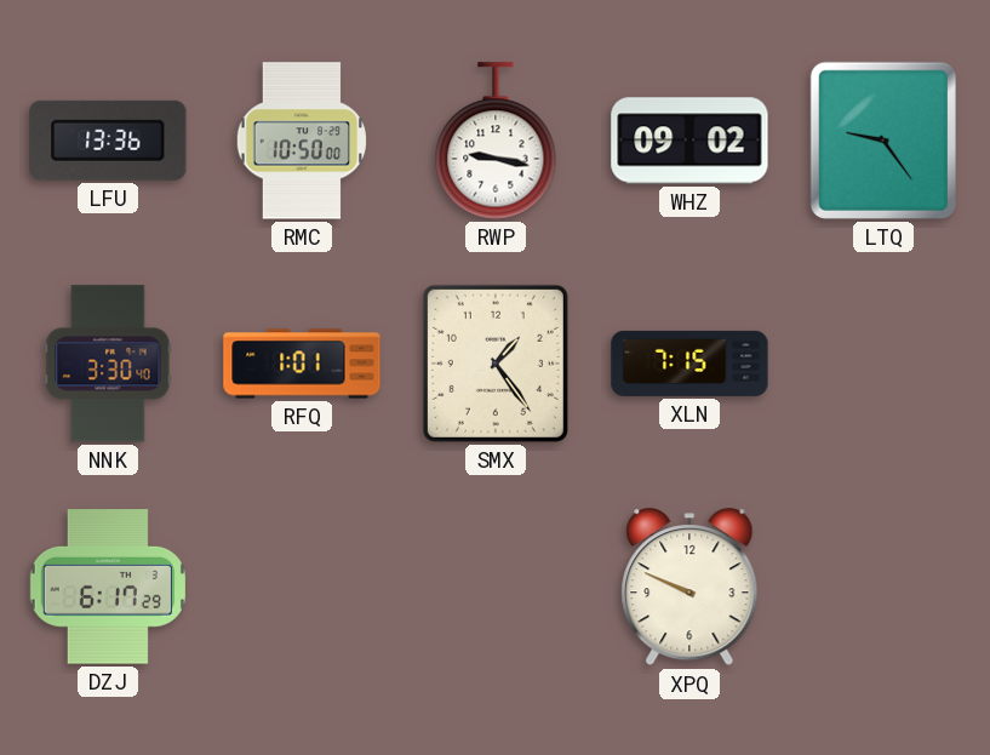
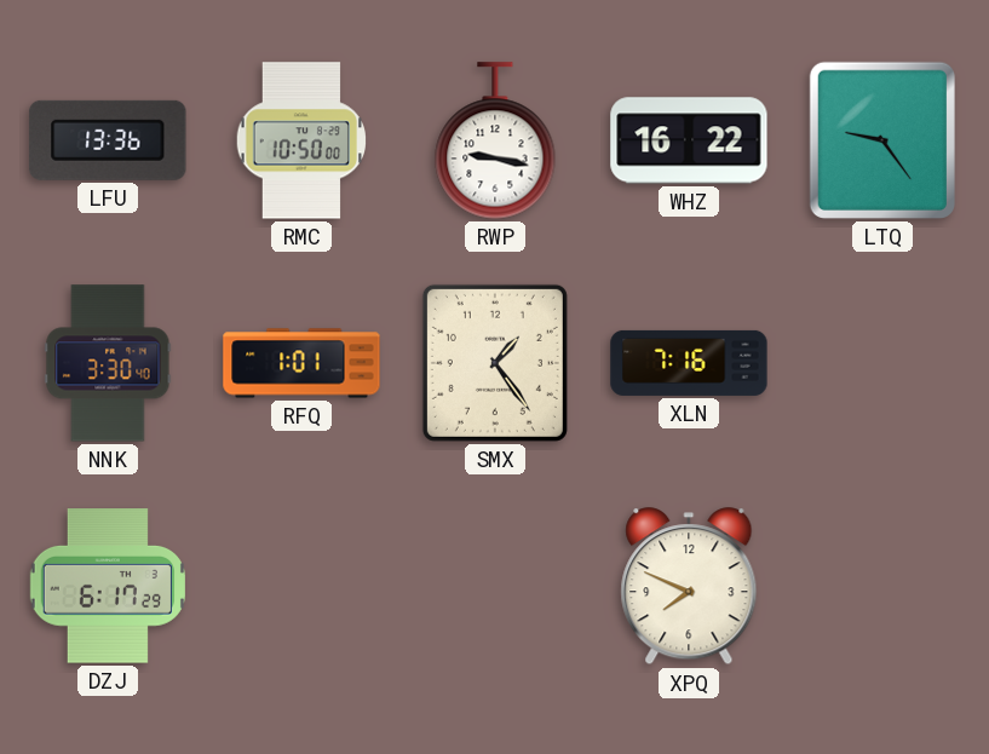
WHZ: 09:02 -> 16:22 (689, 140)
XLN: 7:15 -> 7:16 (689, 363)
XPQ: 9:49 -> 7:49 (689, 587)
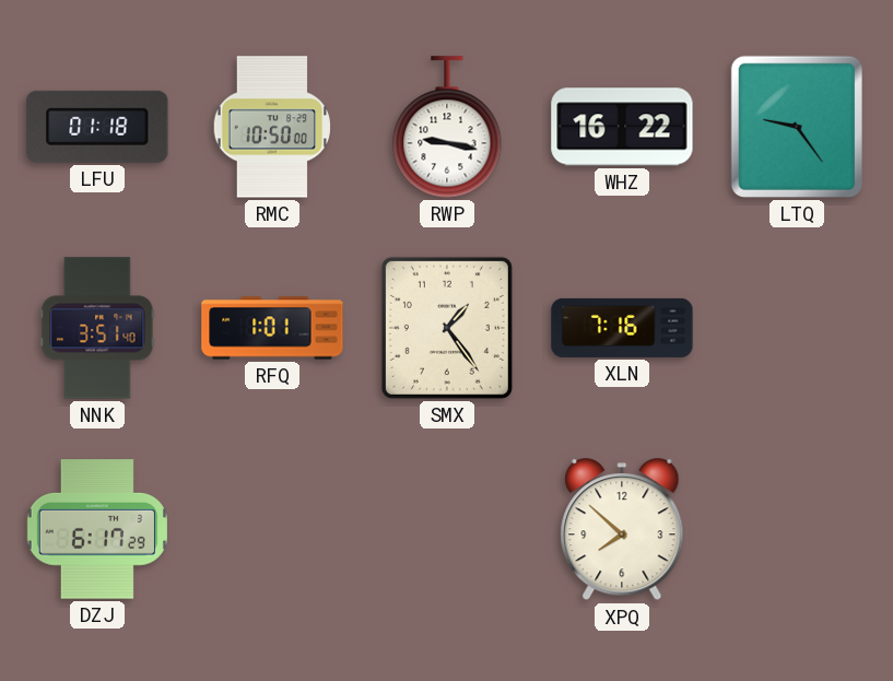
LFU: 13:36 -> 01:18 (97, 127)
NNK: 3:30 -> 3:51 (97, 328)
XPQ: 7:49 -> 7:52 (622, 530)
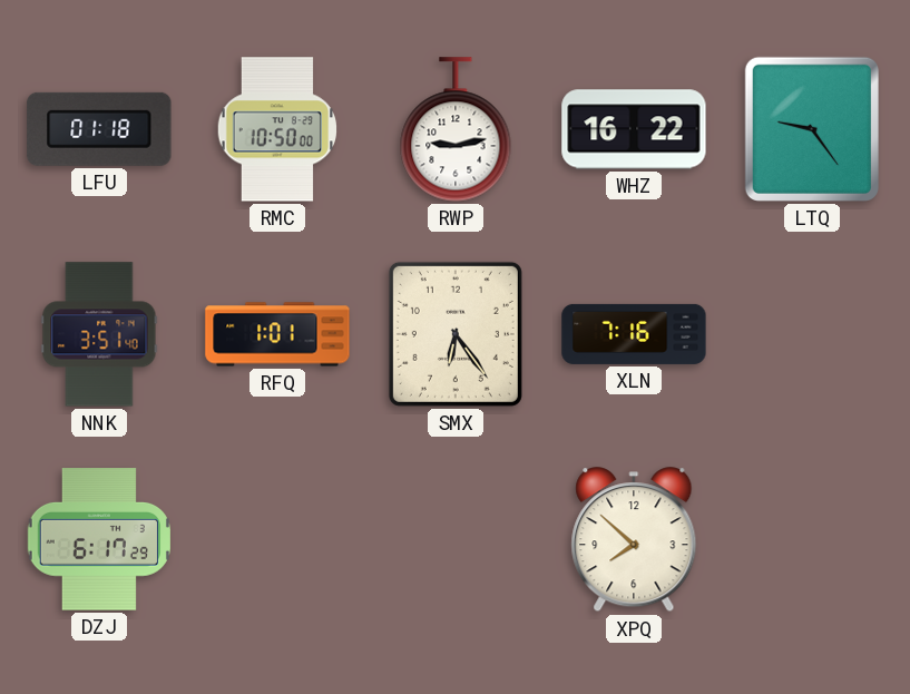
RWP: 9:17 -> 9:13 (456, 129)
SMX: 1:24 -> 6:24 (456, 334)
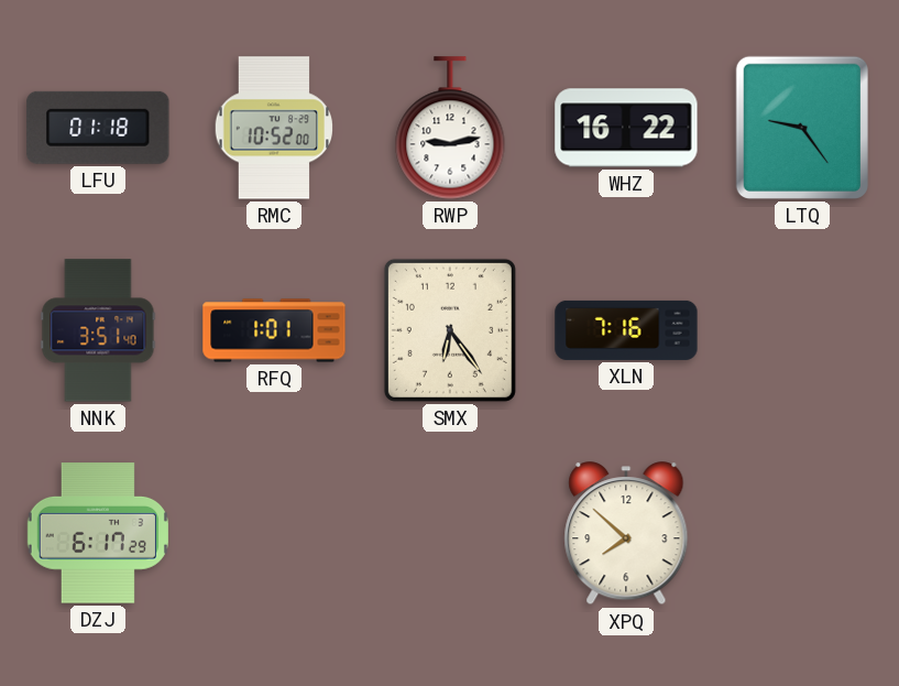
RMC: 10:50 -> 10:52 (274, 128)
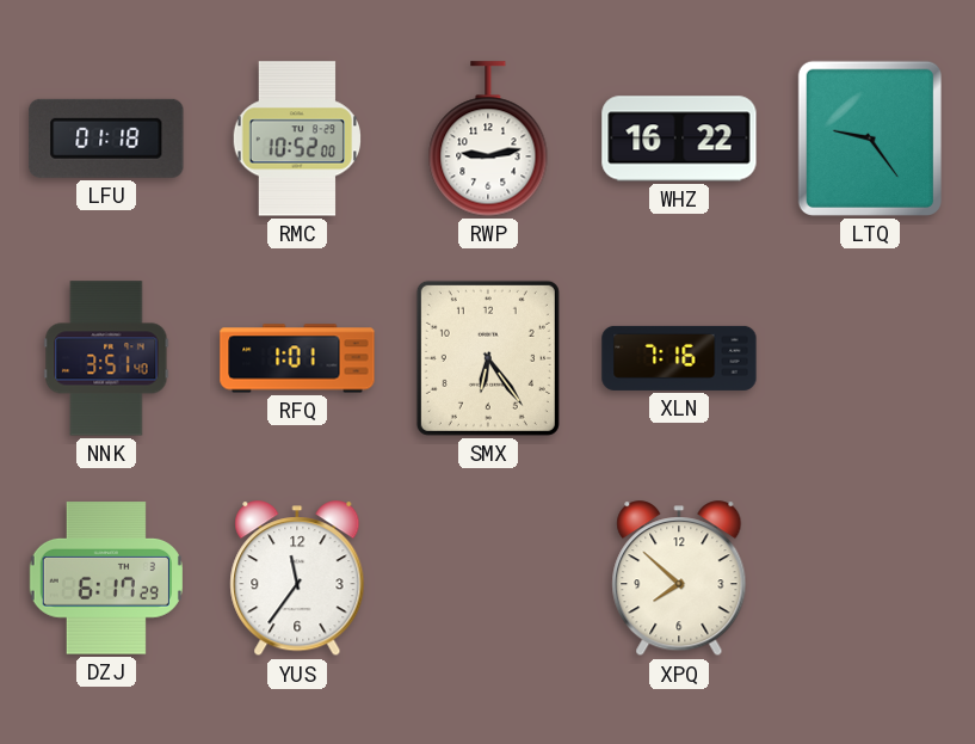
YUS: none -> 11:36 (297, 579)
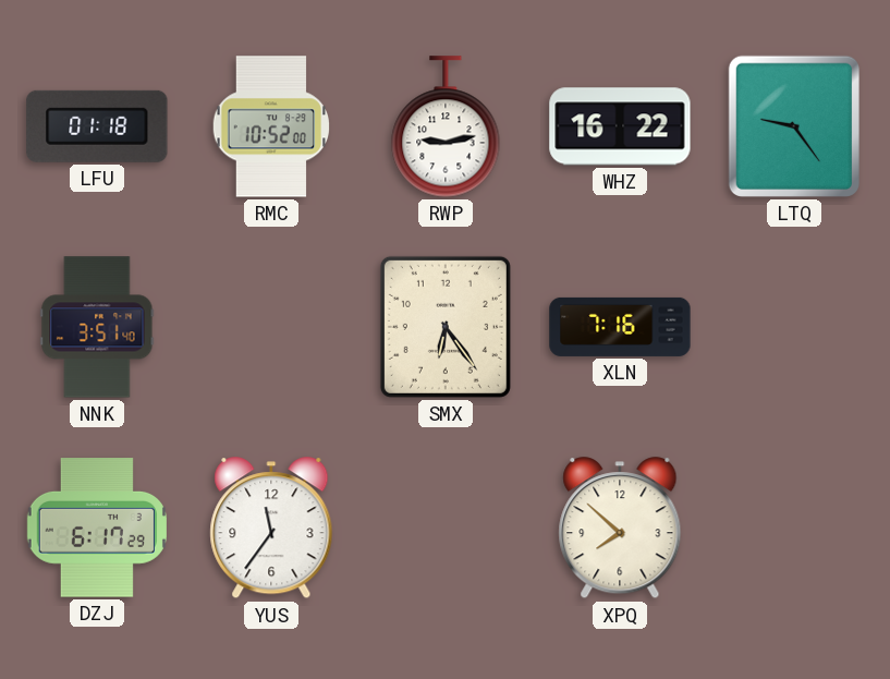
RFQ: 1:01 -> none (297, 358)
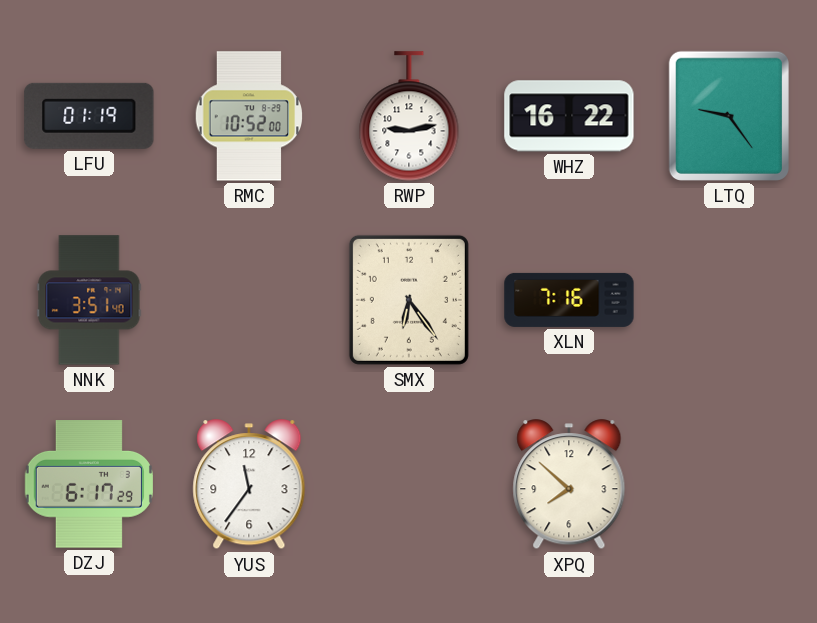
LFU: 01:18 -> 01:19 (89, 116)
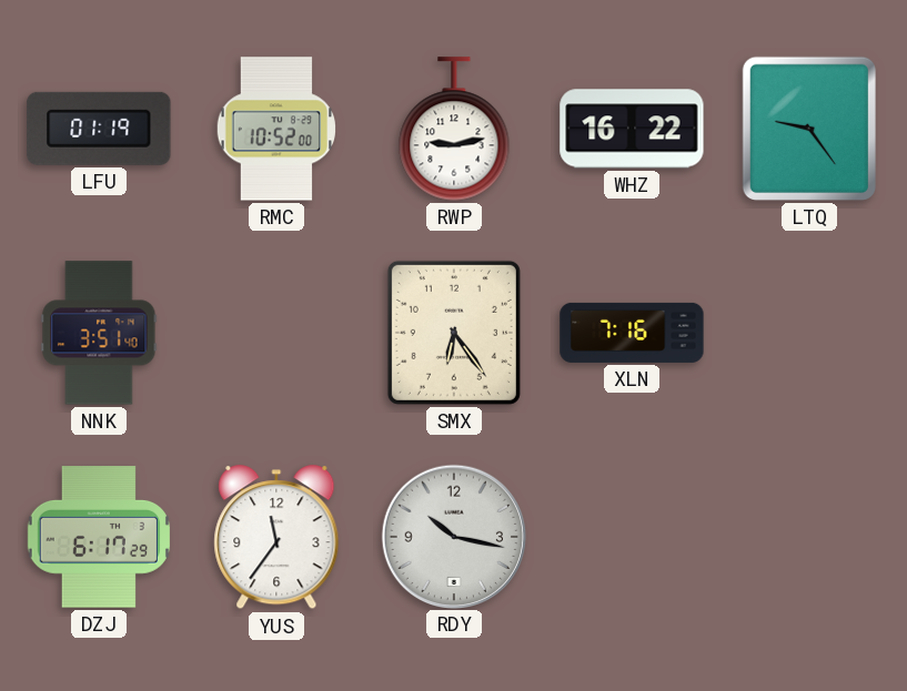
RDY: none -> 10:17 (453, 536)
XPQ: 7:52 -> none (569, 485)
